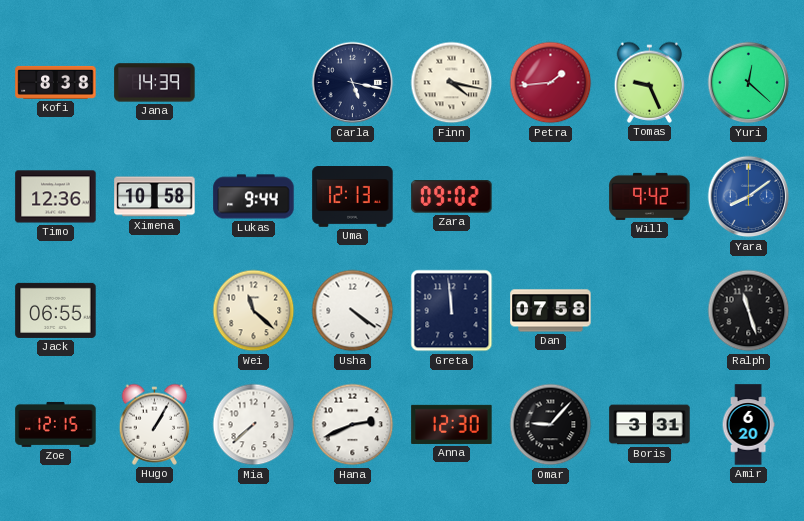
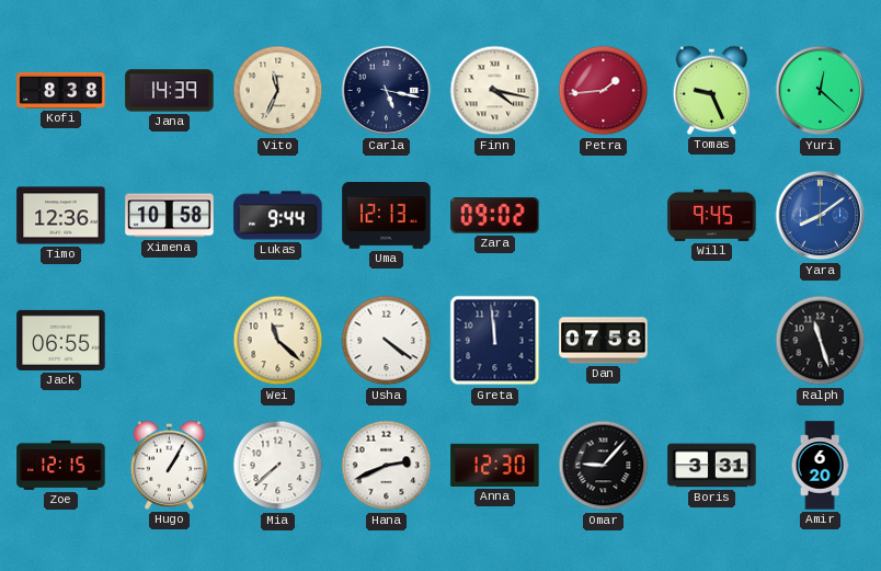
Vito: none -> 11:34 (278, 91)
Will: 9:42 -> 9:45 (712, 215)
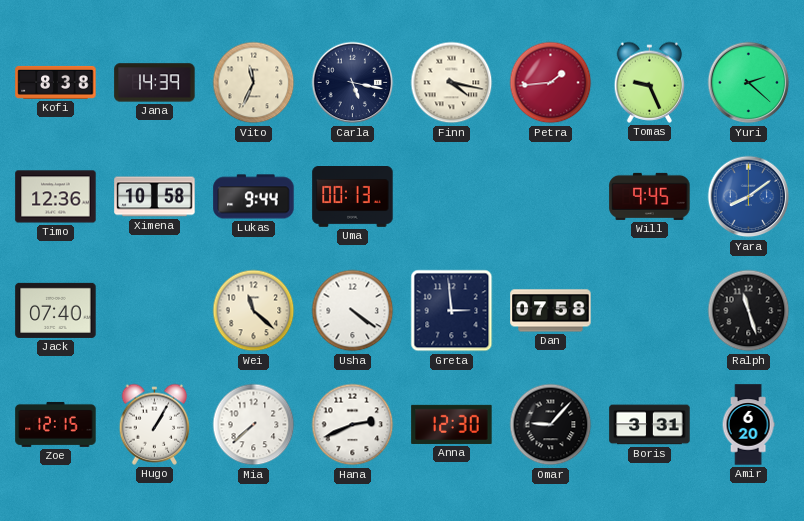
Yuri: 12:22 -> 2:22 (749, 83)
Uma: 12:13 -> 00:13 (353, 197)
Zara: 09:02 -> none (495, 216)
Jack: 06:55 -> 07:40 (56, 310)
Greta: 11:59 -> 2:59 (452, 311)
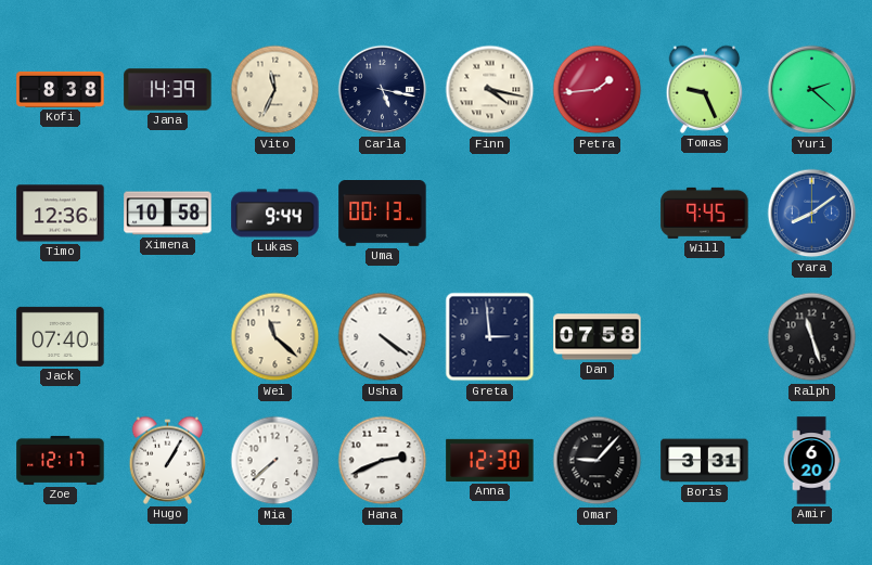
Zoe: 12:15 -> 12:17 (61, 460)
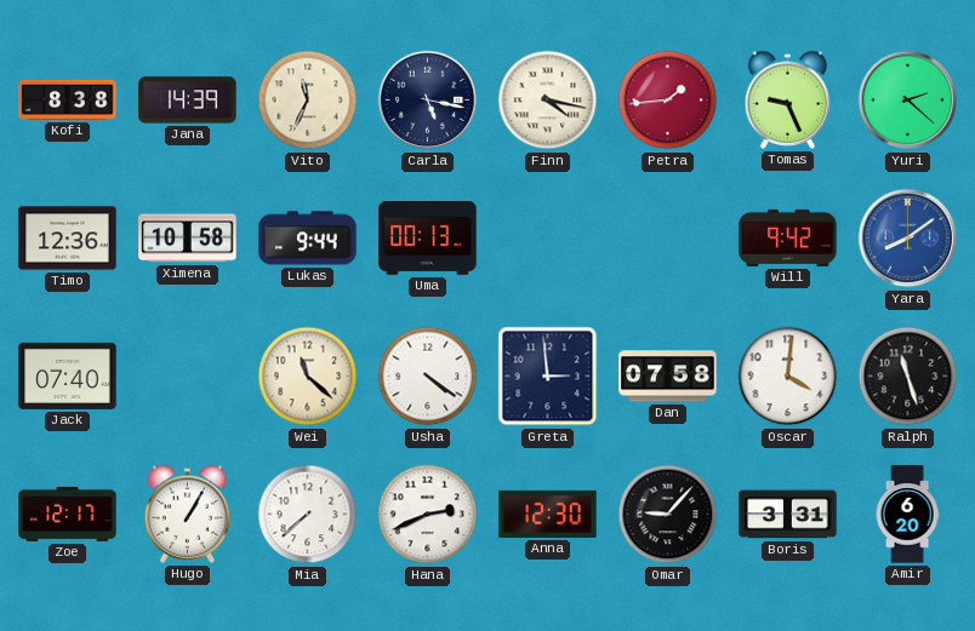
Will: 9:45 -> 9:42 (788, 237)
Oscar: none -> 4:01 (788, 377)
